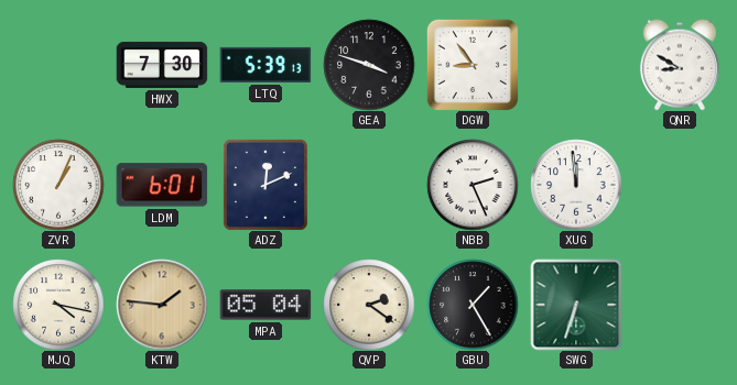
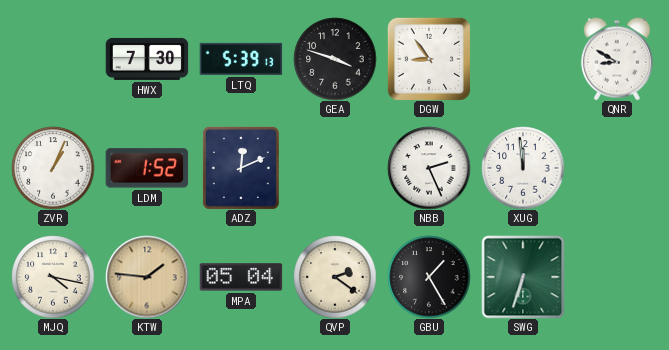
LDM: 6:01 -> 1:52 (147, 168)
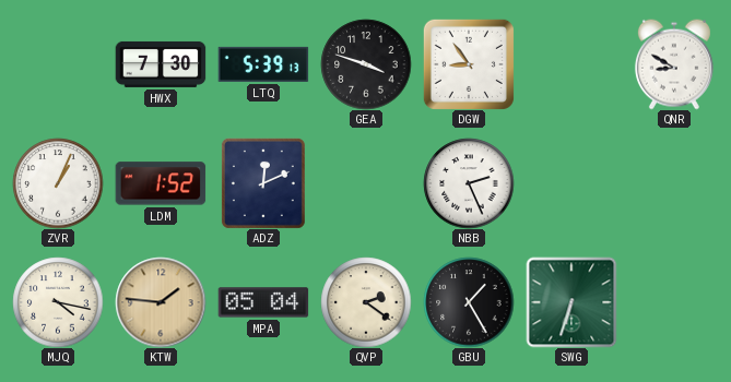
XUG: 11:59 -> none (523, 168)
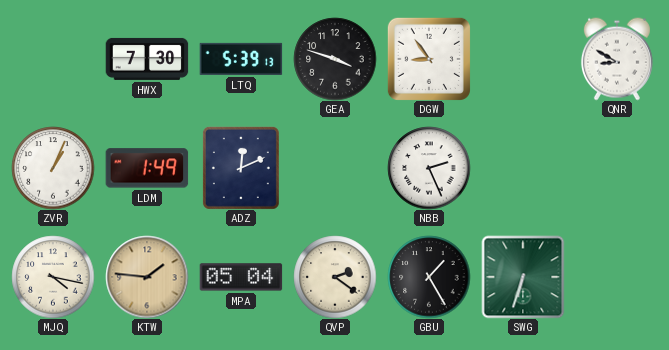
LDM: 1:52 -> 1:49 (147, 168)
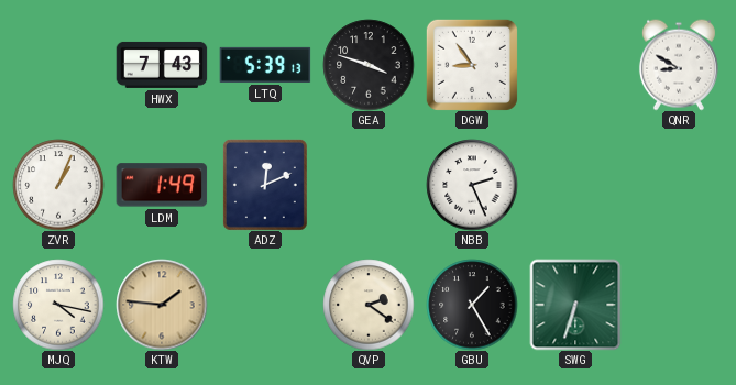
HWX: 7:30 -> 7:43 (162, 65)
MPA: 05:04 -> none (241, 277)
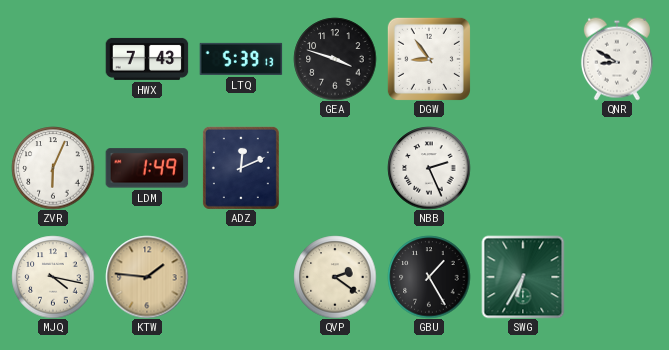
ZVR: 1:04 -> 6:04 (53, 168)
SWG: 6:33 -> 6:35 (523, 277)
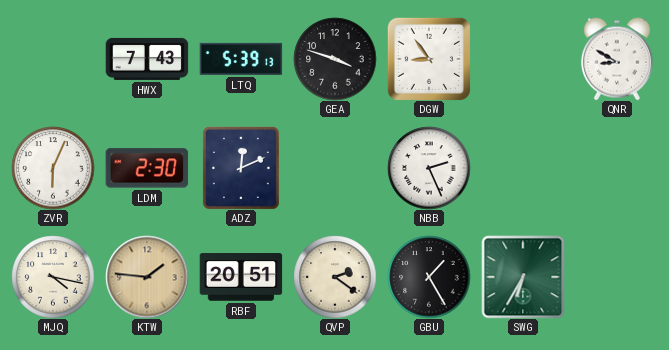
LDM: 1:49 -> 2:30 (147, 168)
RBF: none -> 20:51 (241, 277)
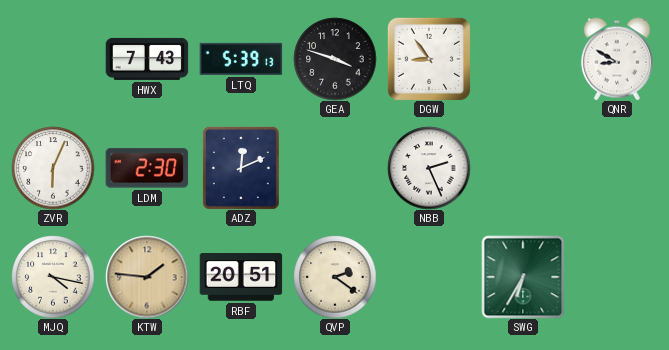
GBU: 1:25 -> none (429, 277)
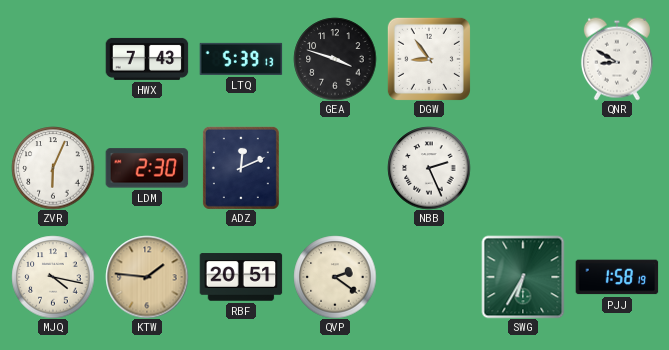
PJJ: none -> 1:58 (617, 277)
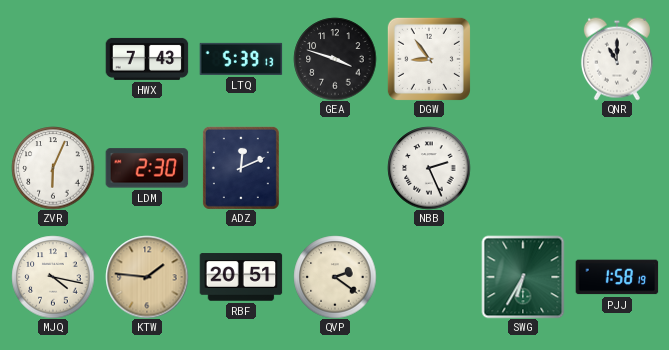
QNR: 8:50 -> 11:00 (617, 59)
